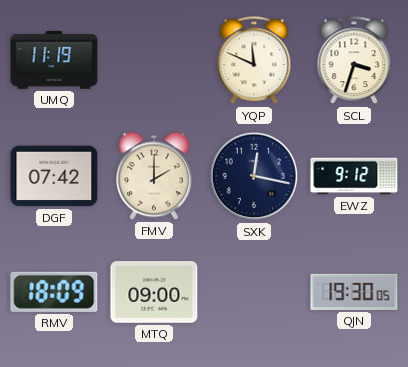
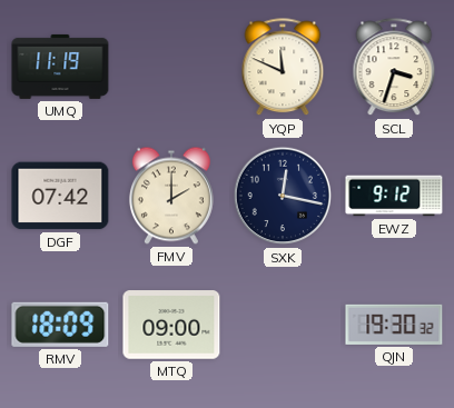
QJN: 19:30:05 -> 19:30:32 (394, 325)
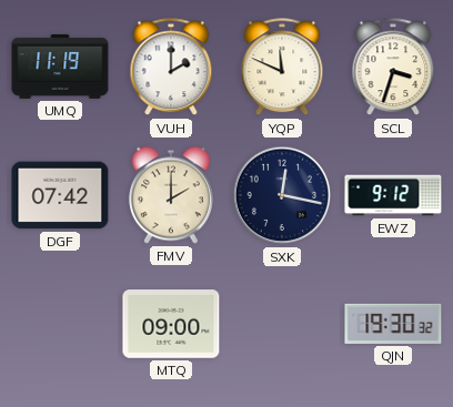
VUH: none -> 2:00 (171, 68)
RMV: 18:09 -> none (60, 325)
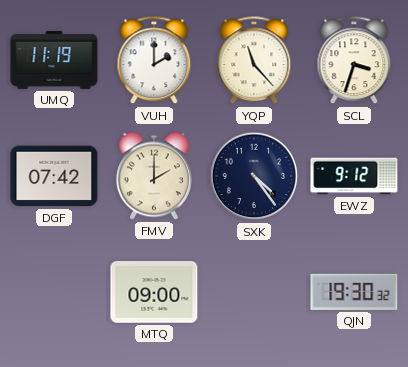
YQP: 11:49 -> 11:23 (254, 61)
SXK: 12:17 -> 4:24 (254, 176)
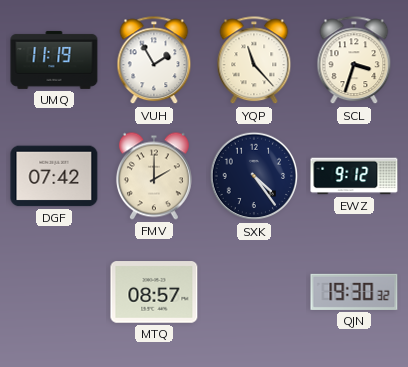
VUH: 2:00 -> 1:55 (154, 61)
MTQ: 09:00 -> 08:57 (154, 292)
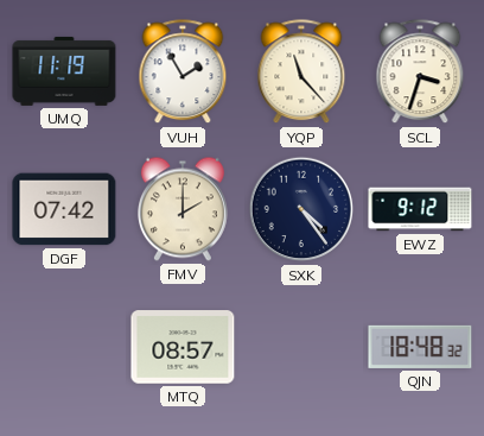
QJN: 19:30 -> 18:48 (420, 347)
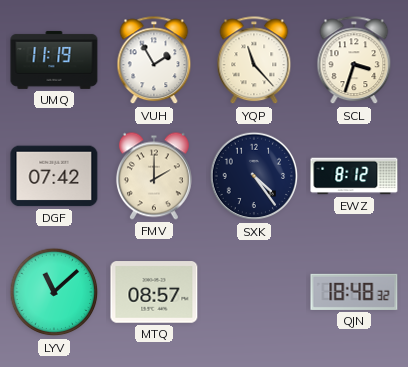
EWZ: 9:12 -> 8:12 (354, 176)
LYV: none -> 11:08 (54, 292)
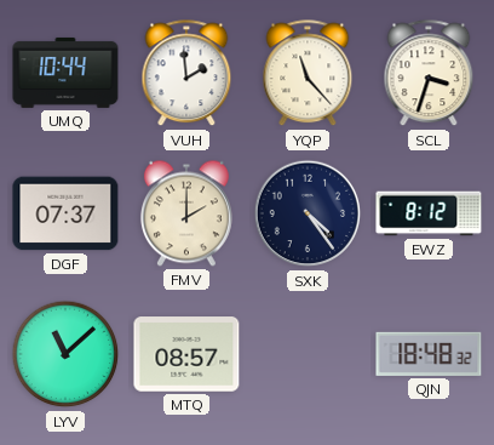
UMQ: 11:19 -> 10:44 (65, 73)
VUH: 1:55 -> 1:59 (186, 74)
DGF: 07:42 -> 07:37 (65, 213)
